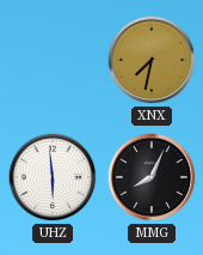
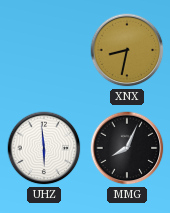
XNX: 7:32 -> 8:32 (127, 50)
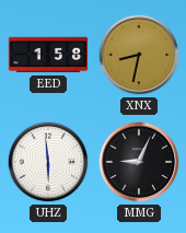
EED: none -> 1:58 (48, 55)
MMG: 8:04 -> 9:04 (139, 162)
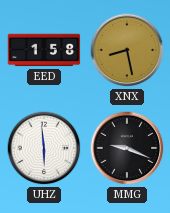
XNX: 8:32 -> 8:28 (127, 50)
MMG: 9:04 -> 9:19 (127, 148)
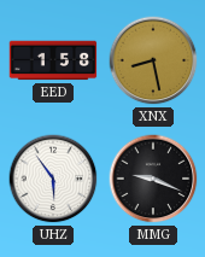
UHZ: 5:59 -> 5:54 (53, 179)
